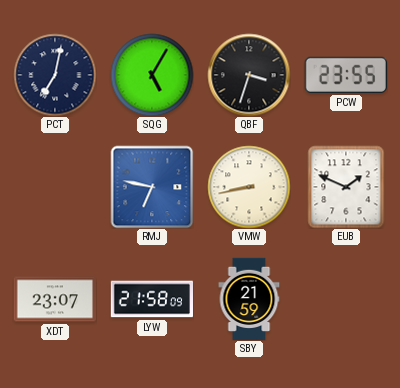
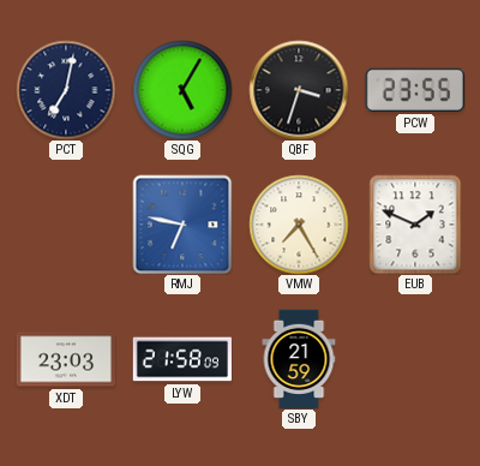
VMW: 8:43 -> 7:25 (299, 225)
XDT: 23:07 -> 23:03 (65, 359)
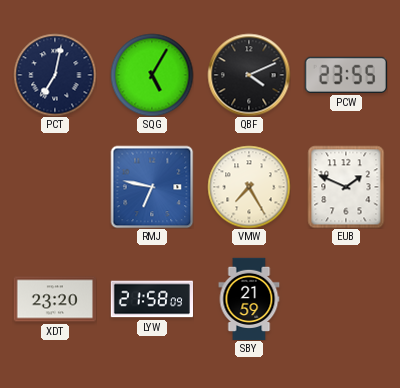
QBF: 3:33 -> 4:11 (249, 75)
XDT: 23:03 -> 23:20 (54, 299)
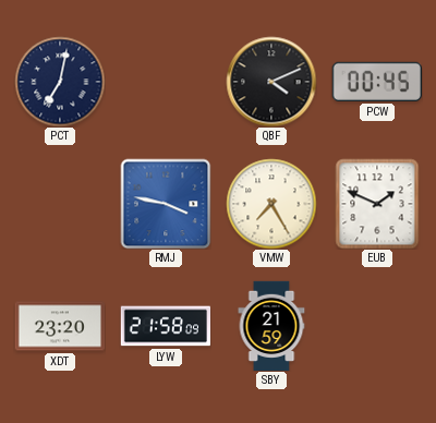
SQG: 5:05 -> none (152, 75)
PCW: 23:55 -> 00:45 (377, 82)
RMJ: 6:47 -> 3:47 (166, 204)
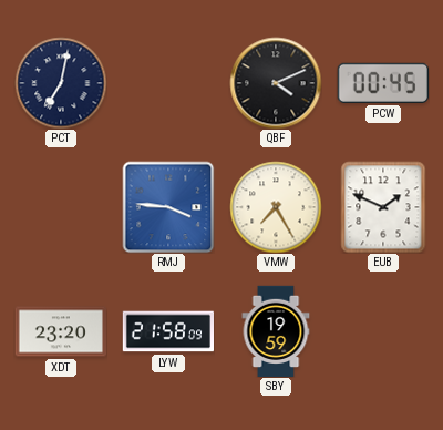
RMJ: 3:47 -> 3:46 (168, 207)
SBY: 21:59 -> 19:59 (276, 330)
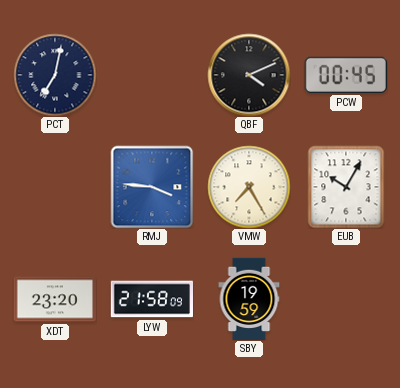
EUB: 1:49 -> 10:05 (346, 187)
